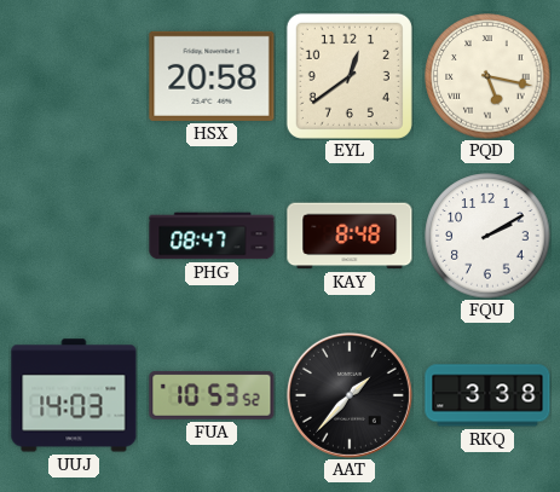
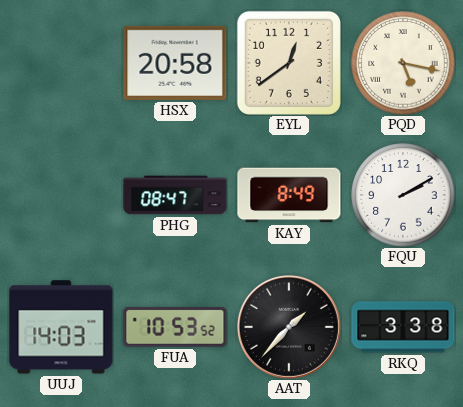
KAY: 8:48 -> 8:49 (289, 195)
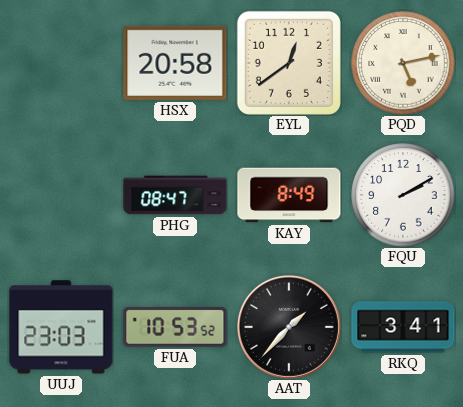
PQD: 5:17 -> 5:13 (403, 63)
UUJ: 14:03 -> 23:03 (61, 327)
RKQ: 3:38 -> 3:41 (403, 327)
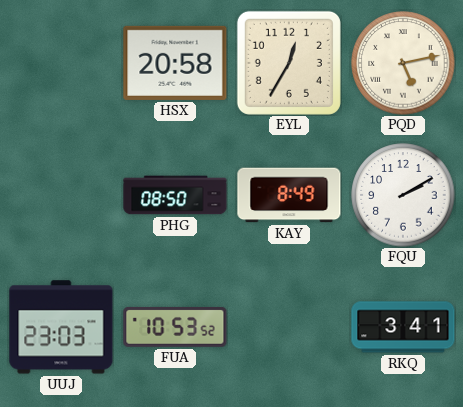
EYL: 12:39 -> 12:35 (289, 63)
PHG: 08:47 -> 08:50 (175, 195)
AAT: 1:37 -> none (289, 327)
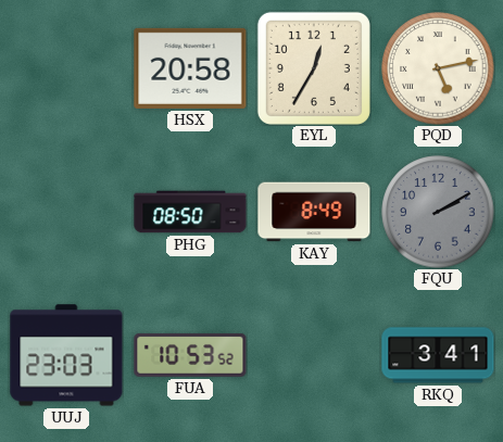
FQU dial: white -> grey (438, 212)
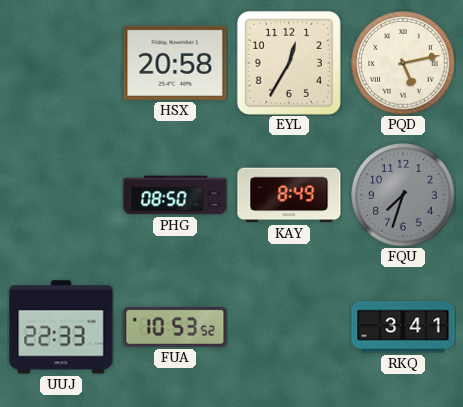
FQU: 2:10 -> 7:33 (403, 195)
UUJ: 23:03 -> 22:33 (61, 327)
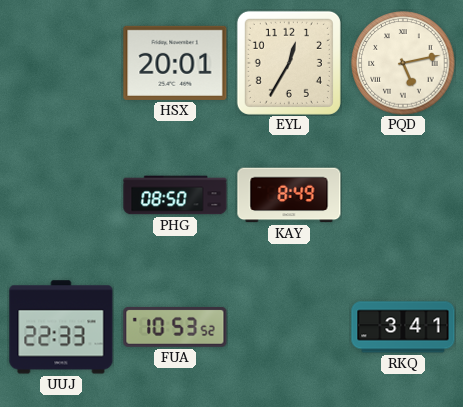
HSX: 20:58 -> 20:01 (175, 63)
FQU: 7:33 -> none (403, 195)
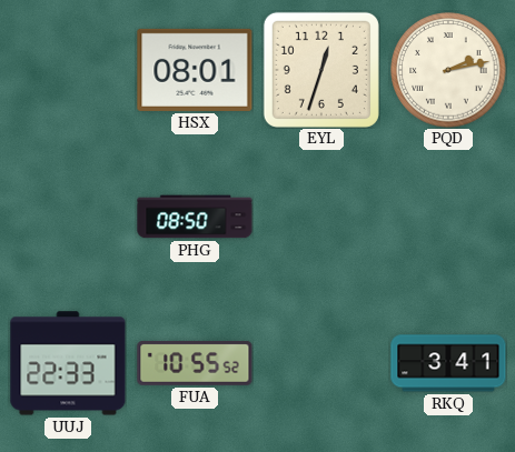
HSX: 20:01 -> 08:01 (195, 70)
EYL: 12:35 -> 12:33 (321, 70)
PQD: 5:13 -> 2:13 (448, 70)
KAY: 8:49 -> none (289, 195)
FUA: 10:53 -> 10:55 (195, 363)
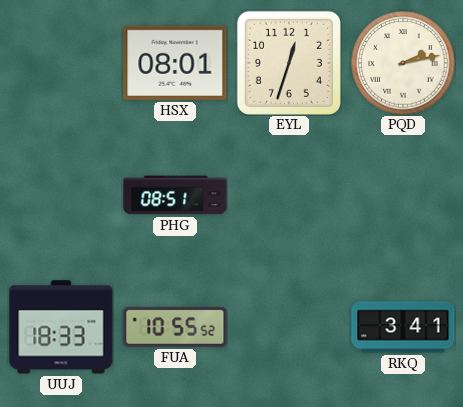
PHG: 08:50 -> 08:51 (175, 195)
UUJ: 22:33 -> 18:33 (61, 327)
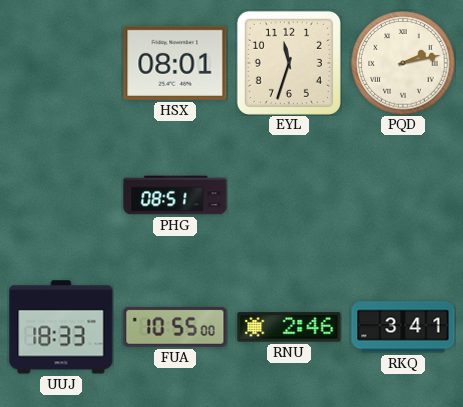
EYL: 12:33 -> 11:33 (289, 63)
FUA: 10:55:52 -> 10:55:00 (175, 327)
RNU: none -> 2:46 (289, 327)
